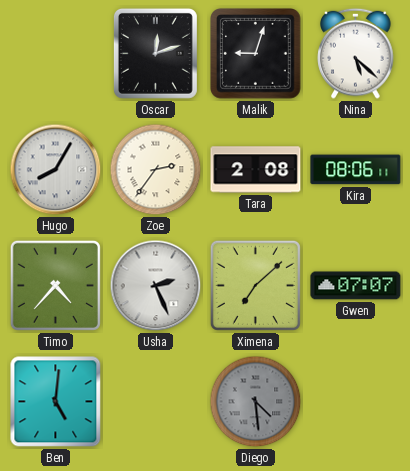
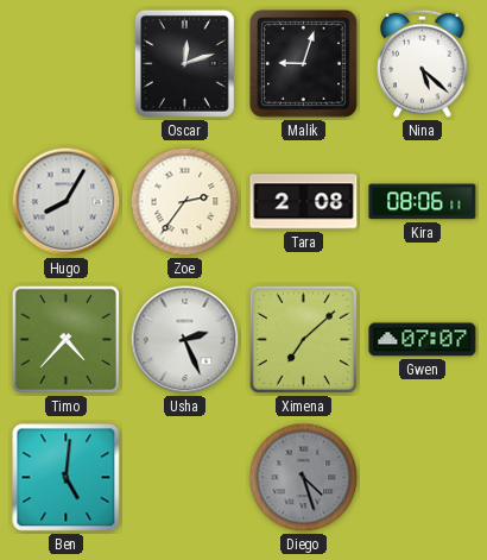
Diego: 4:29 -> 4:27 (304, 478)
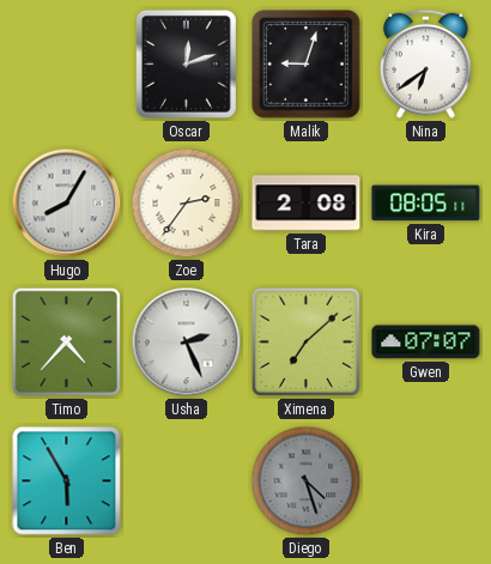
Nina: 5:22 -> 6:39 (426, 63)
Kira: 08:06 -> 08:05 (426, 204)
Ben: 5:01 -> 5:55 (67, 481)
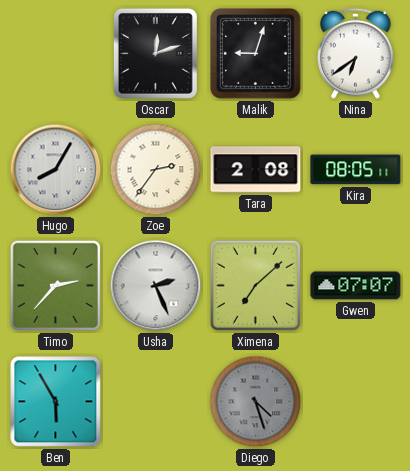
Timo: 4:37 -> 2:37 (55, 285)
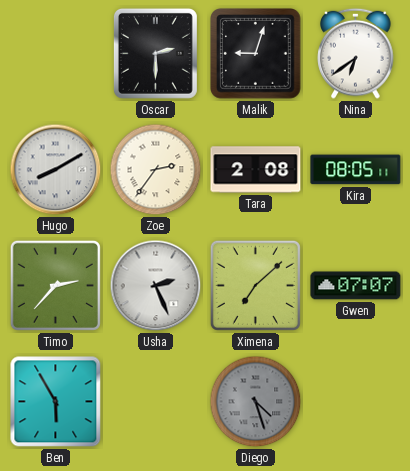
Oscar: 12:12 -> 2:30 (155, 53)
Hugo: 8:05 -> 8:10 (56, 170)
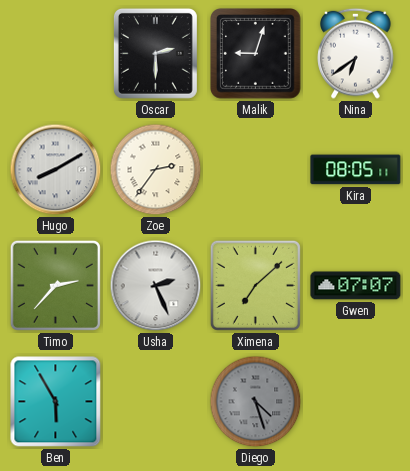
Tara: 2:08 -> none (256, 170)
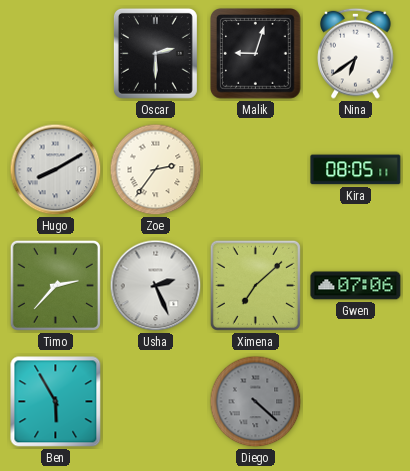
Gwen: 07:07 -> 07:06 (356, 286)
Diego: 4:27 -> 4:22 (256, 402)
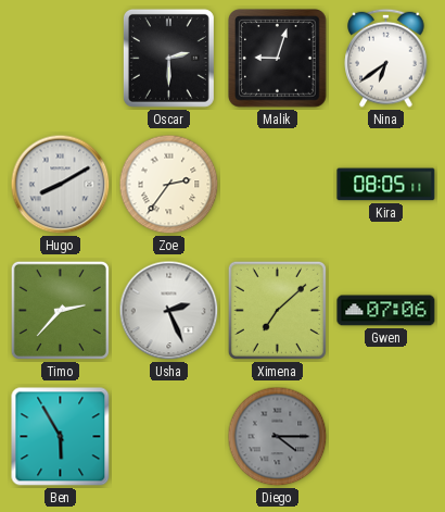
Diego: 4:22 -> 4:15 (278, 437)
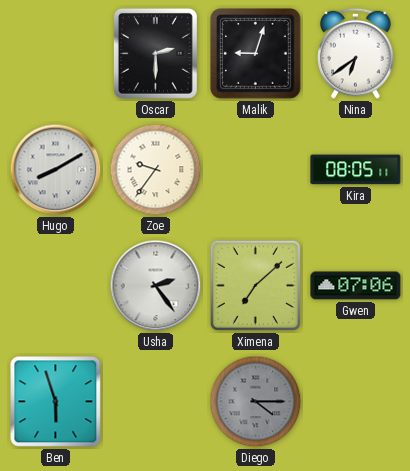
Zoe: 2:36 -> 9:36 (156, 170)
Timo: 2:37 -> none (60, 310)
Usha: 2:26 -> 2:24 (156, 286)
Ben: 5:55 -> 5:57 (56, 402)
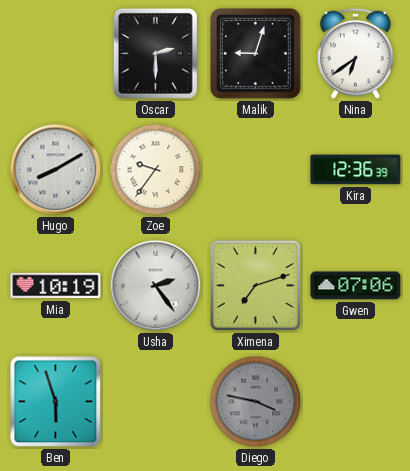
Kira: 08:05 -> 12:36 (356, 170)
Mia: none -> 10:19 (56, 286)
Ximena: 7:08 -> 7:12 (255, 285)
Diego: 4:15 -> 3:47 (256, 402)
